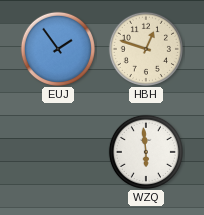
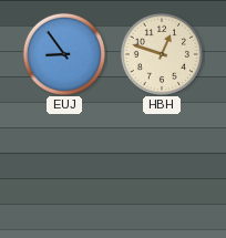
EUJ: 1:54 -> 8:54 (63, 53)
WZQ: 5:59 -> none (145, 151)
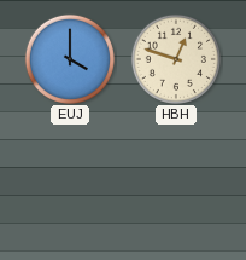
EUJ: 8:54 -> 4:00 (69, 58)
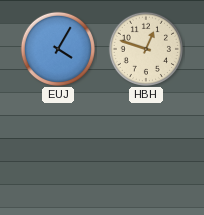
EUJ: 4:00 -> 4:05 (57, 48)
